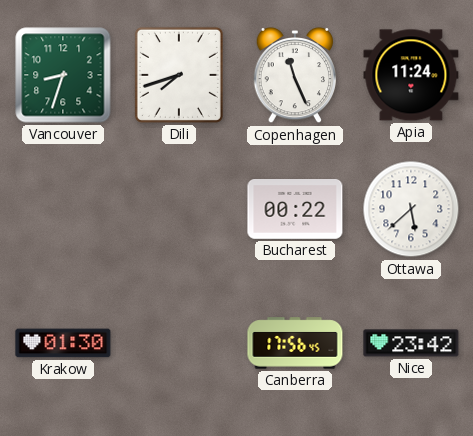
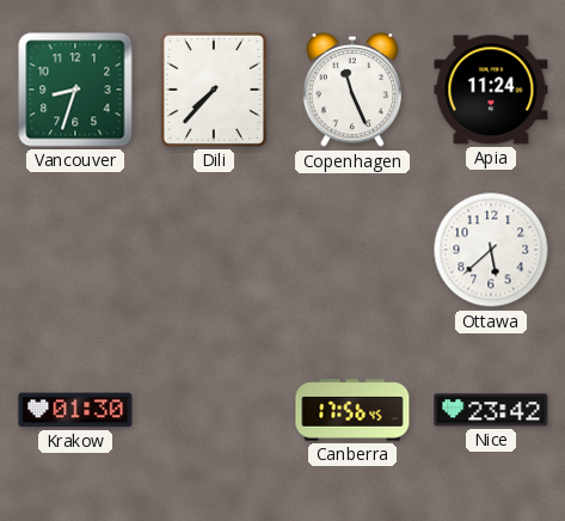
Dili: 7:42 -> 7:37 (214, 90)
Bucharest: 00:22 -> none (295, 210)
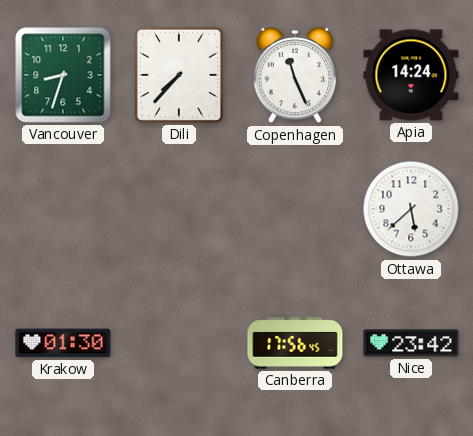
Apia: 11:24 -> 14:24 (411, 75)
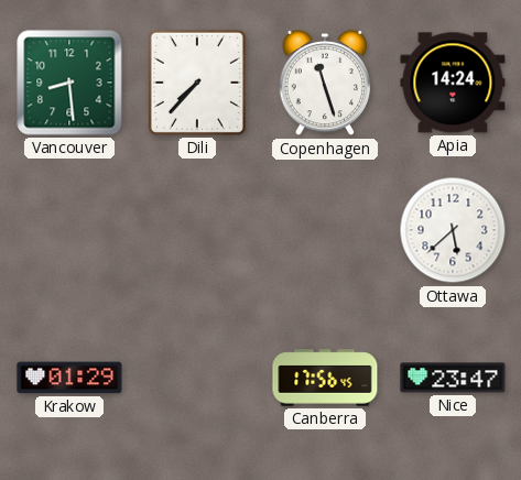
Vancouver: 8:33 -> 8:29 (69, 83)
Copenhagen: 11:26 -> 11:27 (325, 83)
Krakow: 01:30 -> 01:29 (69, 378)
Nice: 23:42 -> 23:47 (453, 378)
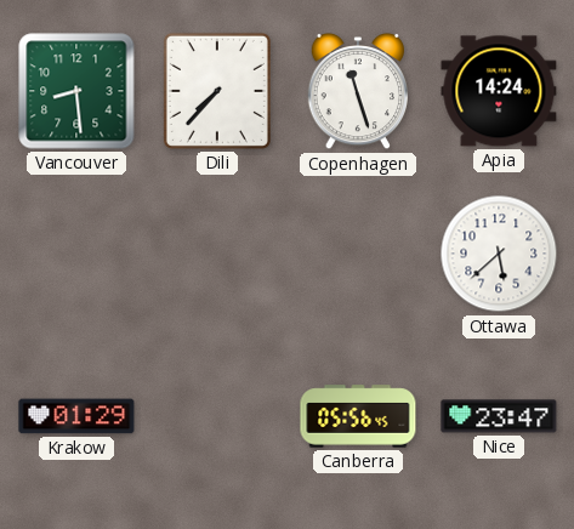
Canberra: 17:56 -> 05:56 (358, 416)
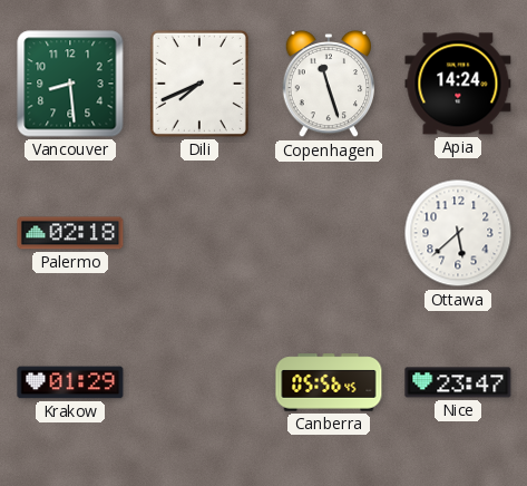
Dili: 7:37 -> 7:41 (199, 84)
Palermo: none -> 02:18 (70, 233)
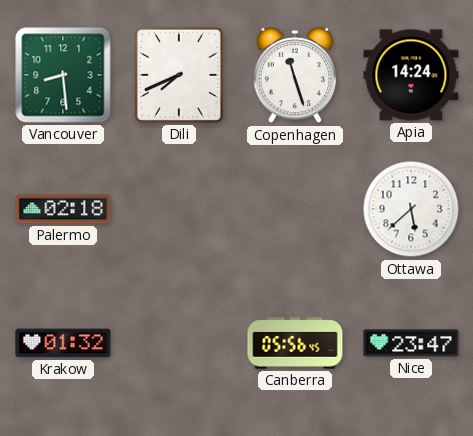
Krakow: 01:29 -> 01:32 (63, 343)
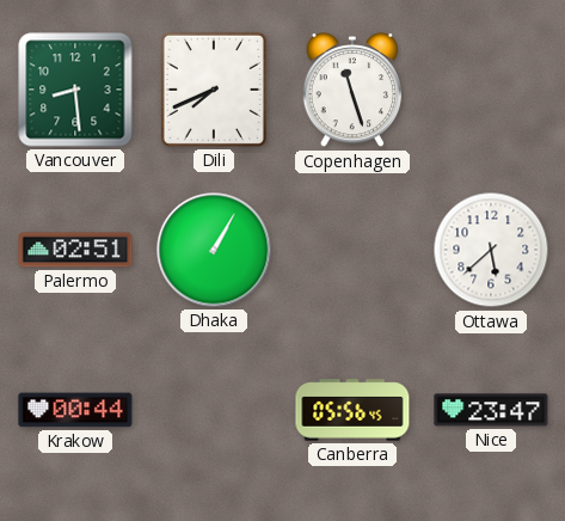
Apia: 14:24 -> none (411, 75)
Palermo: 02:18 -> 02:51 (75, 250)
Dhaka: none -> 1:05 (214, 250)
Krakow: 01:32 -> 00:44 (75, 410)
